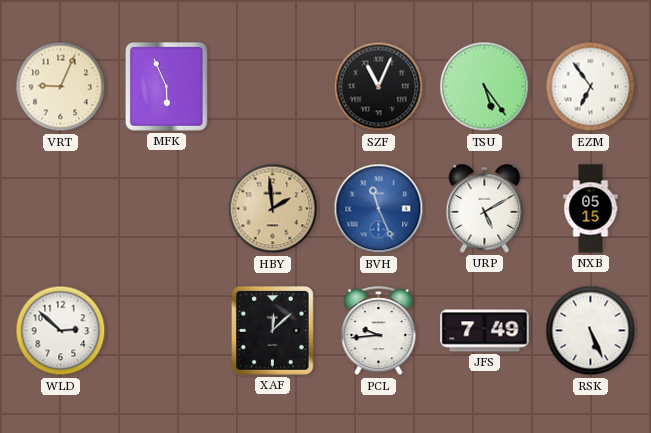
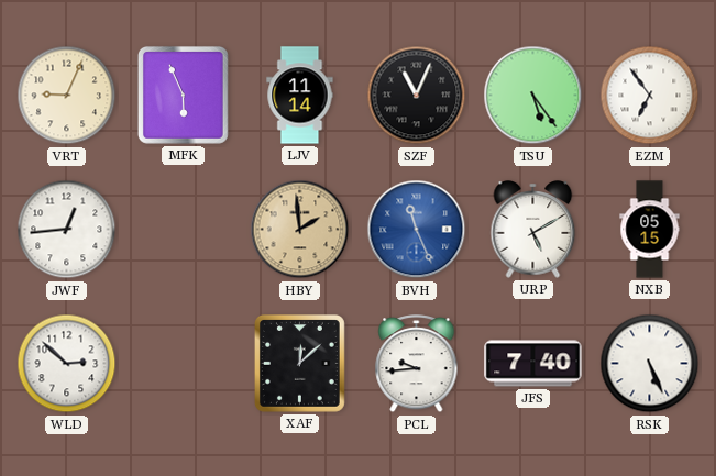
LJV: none -> 11:14 (300, 96)
JWF: none -> 12:44 (67, 230)
JFS: 7:49 -> 7:40 (533, 364)
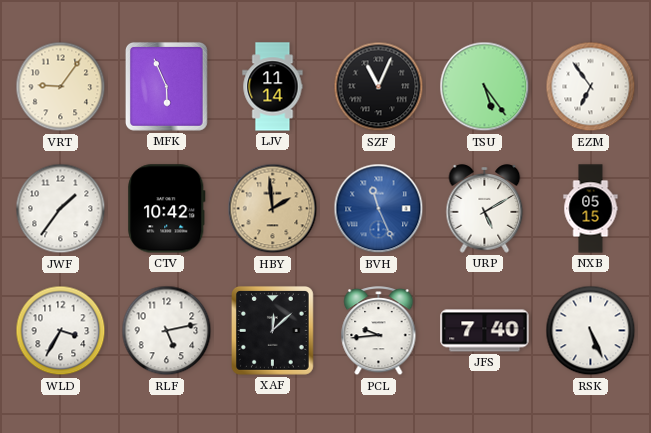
VRT: 9:04 -> 9:06 (61, 87)
JWF: 12:44 -> 1:36 (61, 209)
CTV: none -> 10:42 (167, 209)
WLD: 2:52 -> 3:35 (61, 331)
RLF: none -> 5:13 (167, 331)
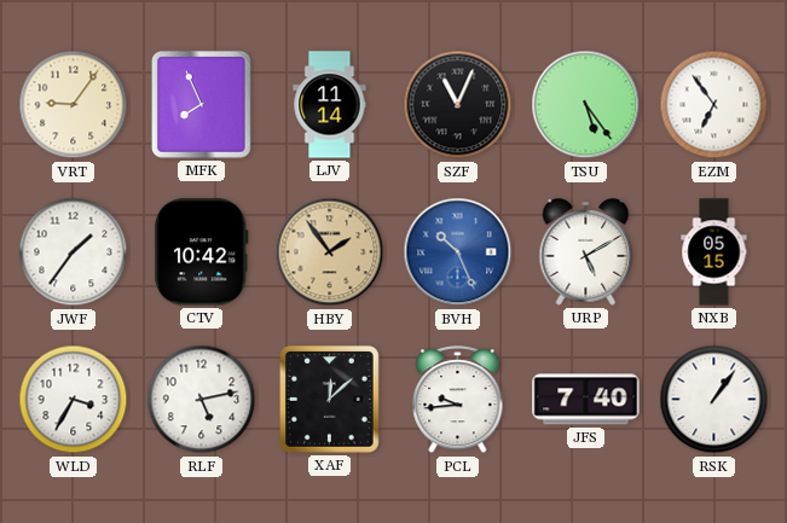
MFK: 5:56 -> 7:56 (201, 104)
HBY: 1:59 -> 1:54 (330, 252)
BVH: 11:26 -> 10:26 (458, 252)
RSK: 5:26 -> 1:06 (714, 400)
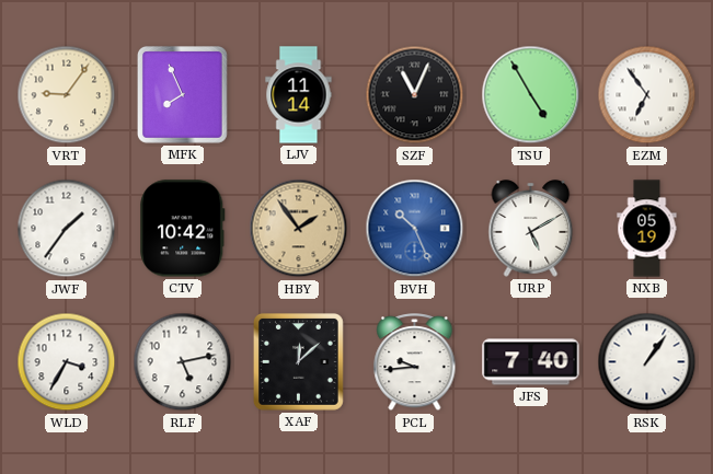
TSU: 5:24 -> 4:55 (531, 95)
NXB: 05:15 -> 05:19 (647, 229)
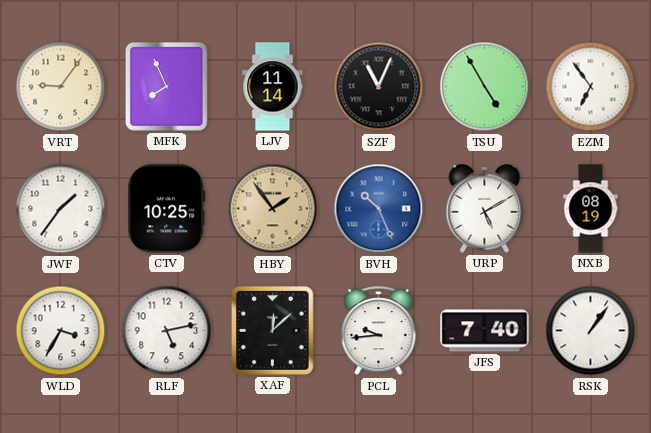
CTV: 10:42 -> 10:25 (167, 209)
NXB: 05:19 -> 08:19 (591, 209)
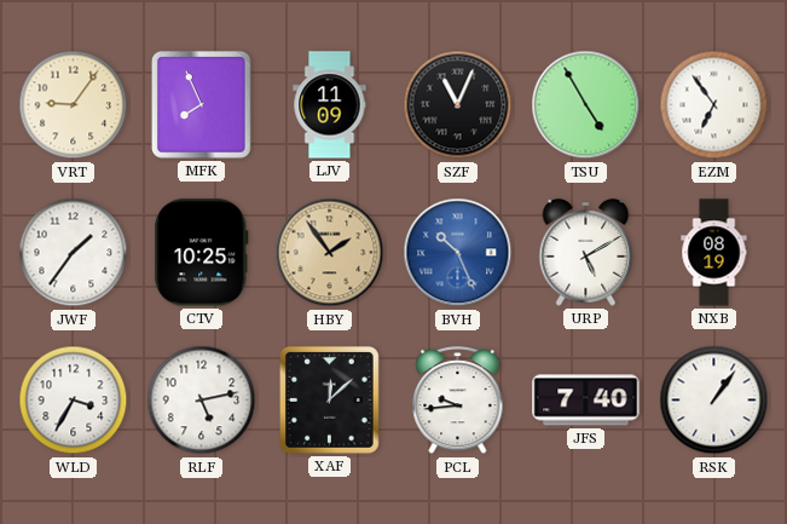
LJV: 11:14 -> 11:09 (330, 105)
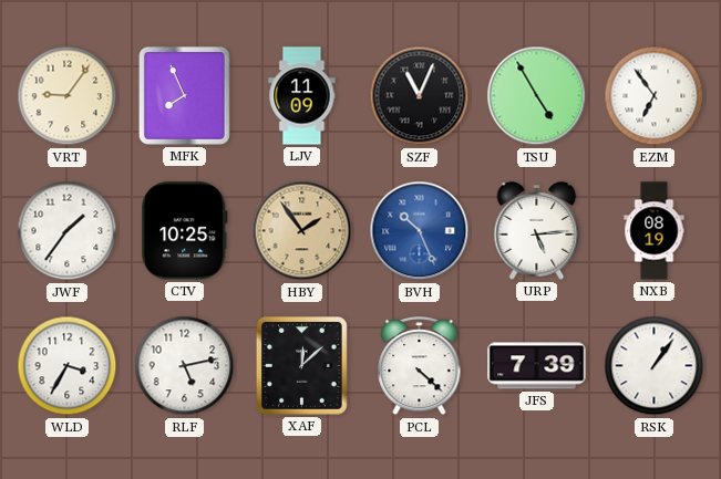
URP: 5:10 -> 5:14 (537, 231)
PCL: 9:44 -> 4:22 (420, 366)
JFS: 7:40 -> 7:39 (537, 366)
